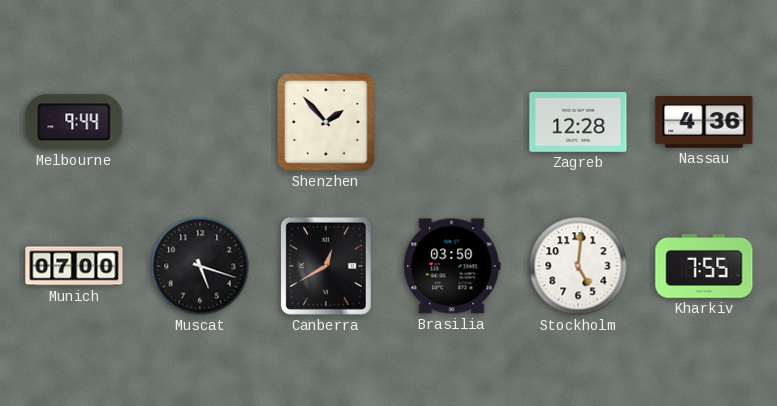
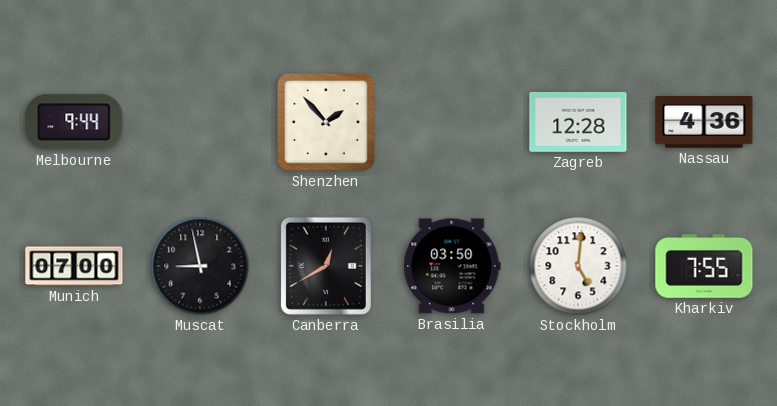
Muscat: 5:18 -> 8:58 (200, 266)
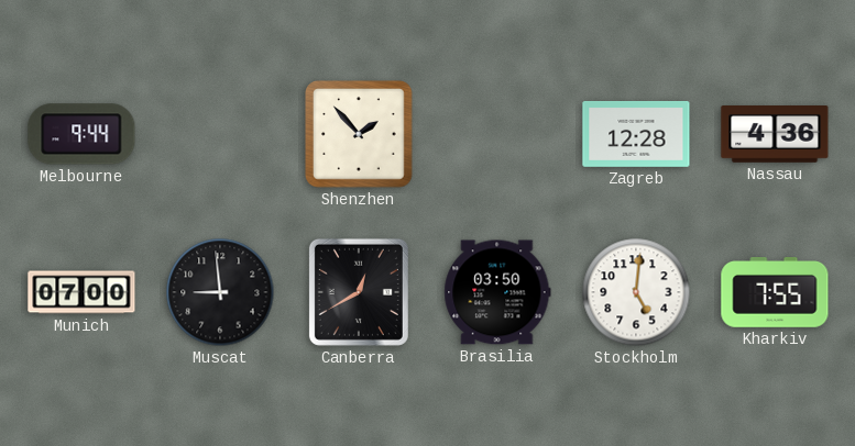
Muscat: 8:58 -> 8:59 (220, 292)
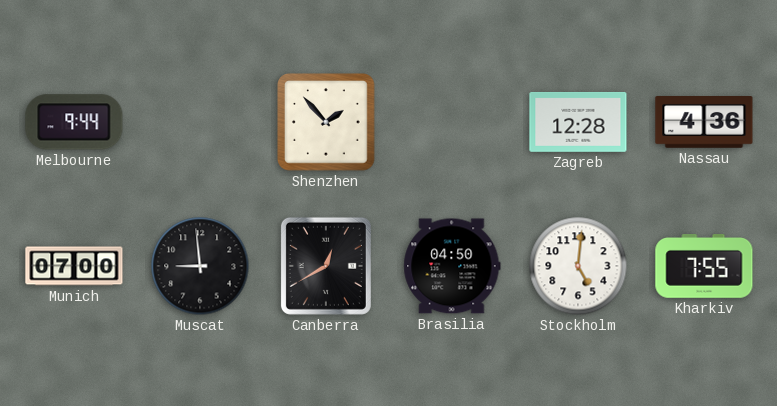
Brasilia: 03:50 -> 04:50 (452, 266)
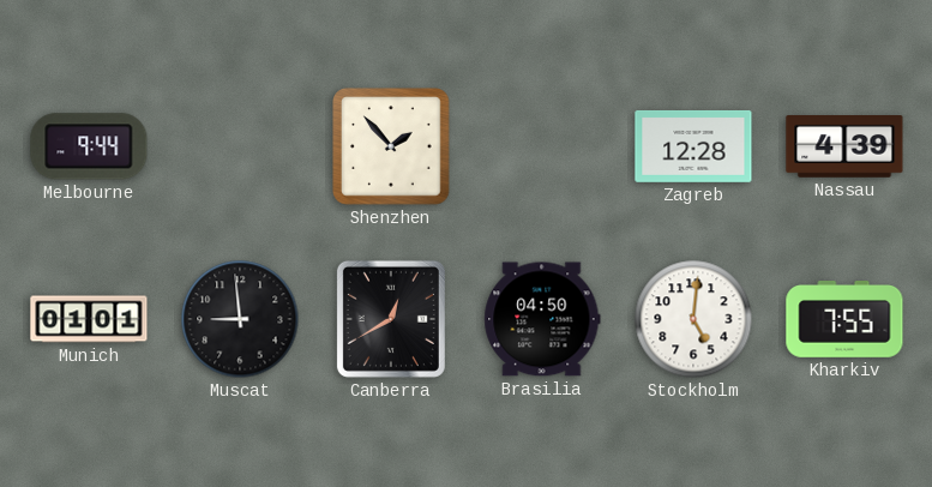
Nassau: 4:36 -> 4:39 (844, 148)
Munich: 07:00 -> 01:01 (89, 319)
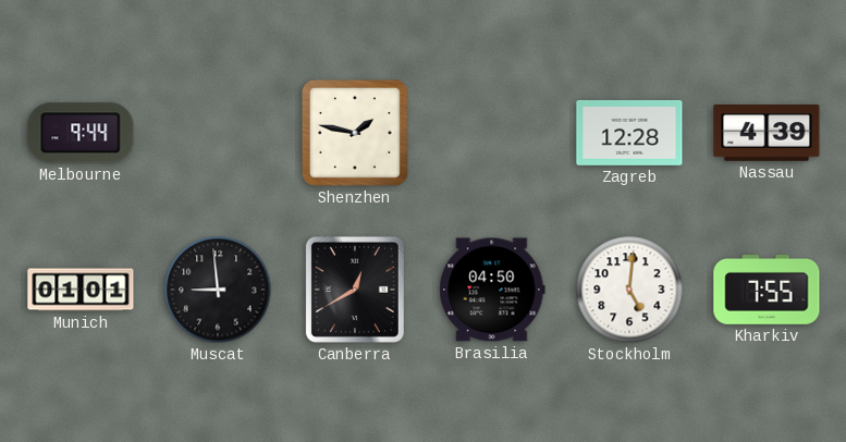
Shenzhen: 1:53 -> 1:47 (355, 133)
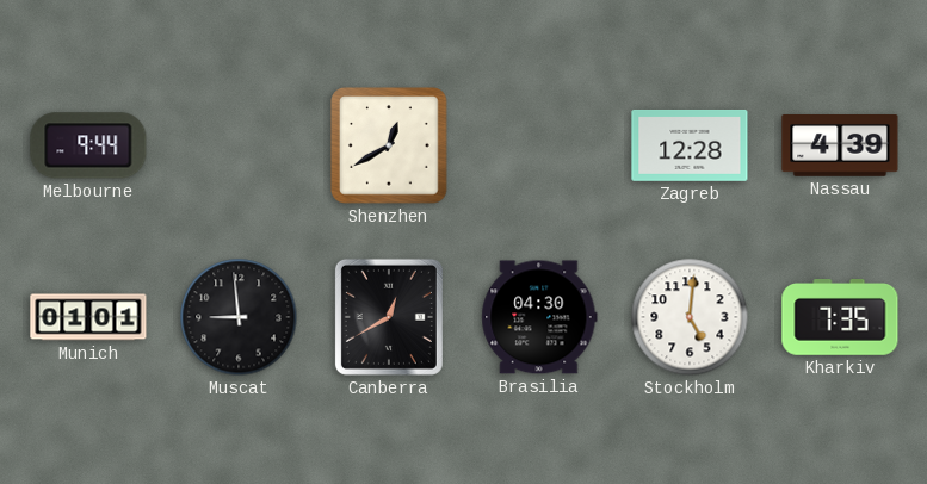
Shenzhen: 1:47 -> 12:40 (389, 145)
Brasilia: 04:50 -> 04:30 (539, 317)
Kharkiv: 7:55 -> 7:35 (840, 318)
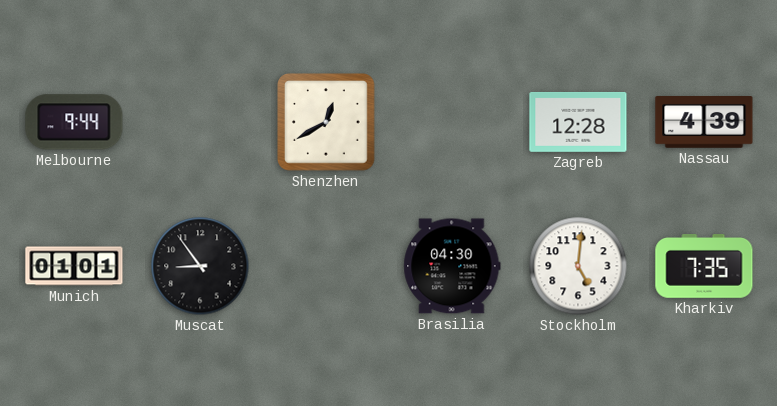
Muscat: 8:59 -> 8:54 (200, 266)
Canberra: 12:40 -> none (389, 317)
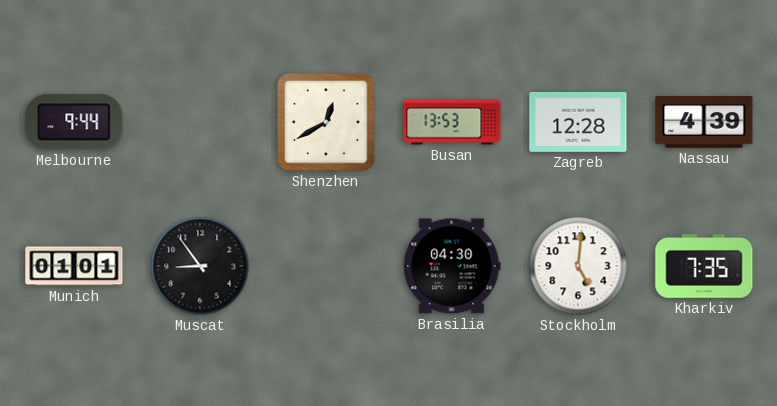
Busan: none -> 13:53 (452, 122)
